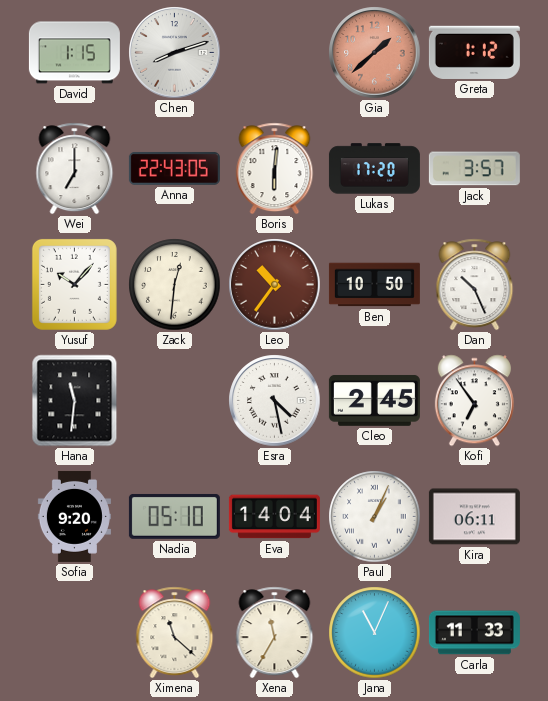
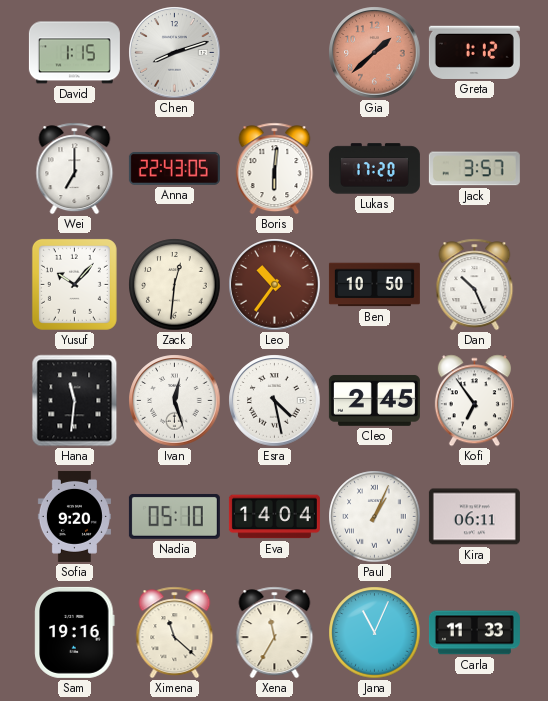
Ivan: none -> 12:27 (175, 401)
Sam: none -> 19:16 (75, 632)
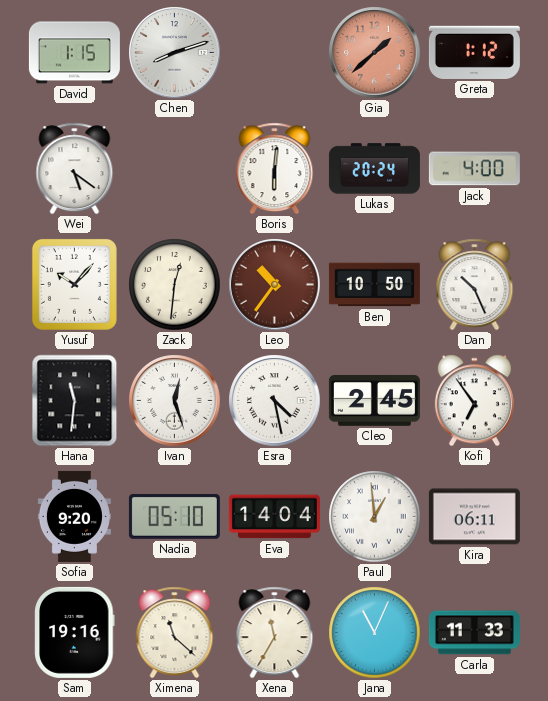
Wei: 7:00 -> 5:21 (75, 169)
Anna: 22:43 -> none (174, 168)
Lukas: 17:20 -> 20:24 (374, 169)
Jack: 3:57 -> 4:00 (474, 169)
Paul: 1:04 -> 12:59 (375, 517)
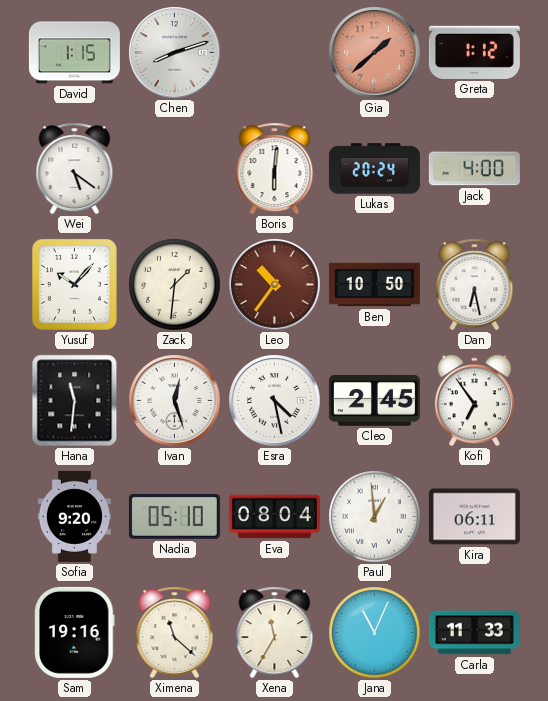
Zack: 12:31 -> 1:31 (175, 285)
Dan: 10:26 -> 6:28 (475, 285)
Eva: 14:04 -> 08:04 (274, 517)
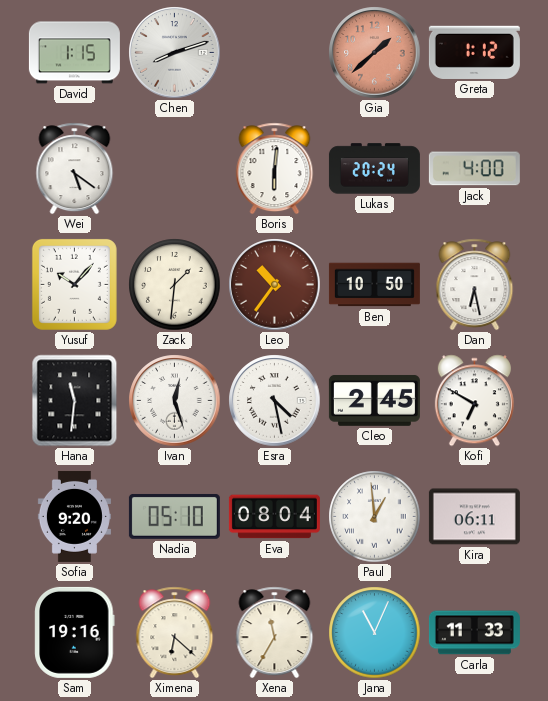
Kofi: 6:54 -> 6:50 (474, 401)
Ximena: 11:22 -> 6:22 (175, 633)
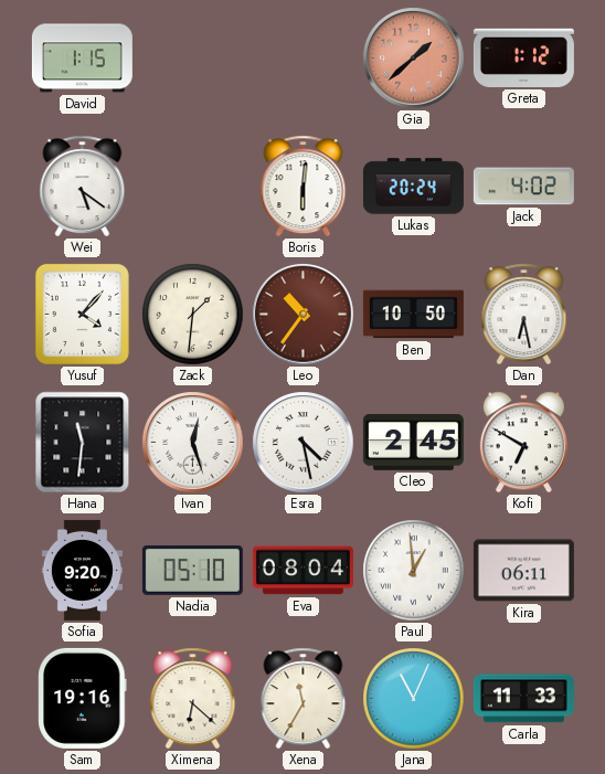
Chen: 8:12 -> none (175, 53)
Jack: 4:00 -> 4:02 (523, 187)
Yusuf: 10:07 -> 4:07 (82, 314)
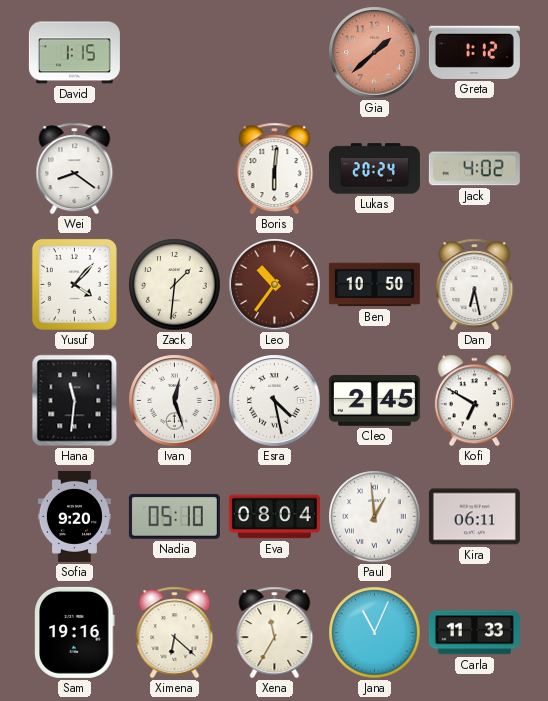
Wei: 5:21 -> 8:21 (75, 169)
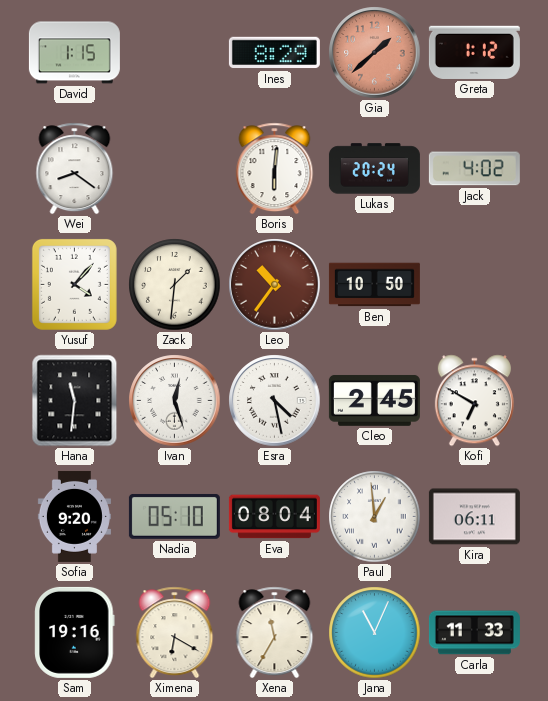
Ines: none -> 8:29 (274, 53)
Dan: 6:28 -> none (475, 285)
Ximena: 6:22 -> 6:20 (175, 633)
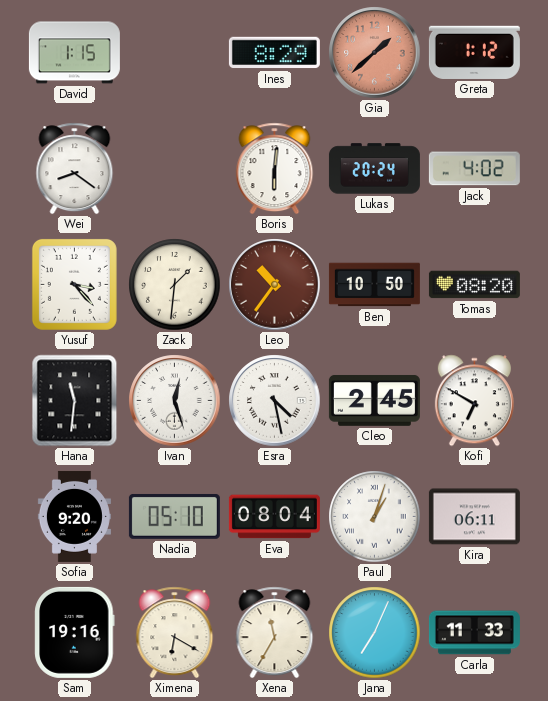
Yusuf: 4:07 -> 3:23 (74, 284)
Tomas: none -> 08:20 (474, 285)
Paul: 12:59 -> 1:03 (375, 517)
Jana: 11:04 -> 7:04 (375, 633)
